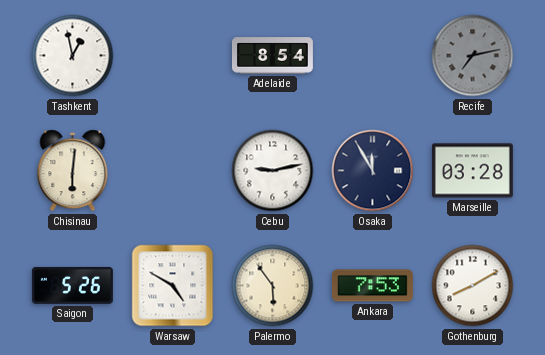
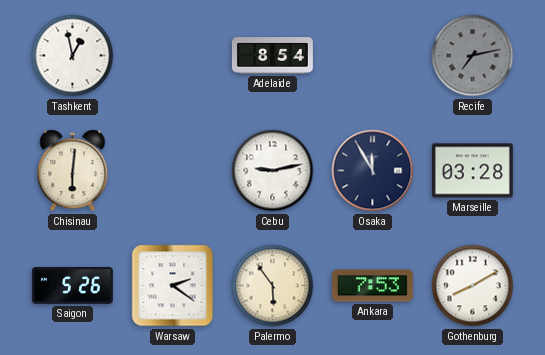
Warsaw: 4:50 -> 2:21 (173, 286)
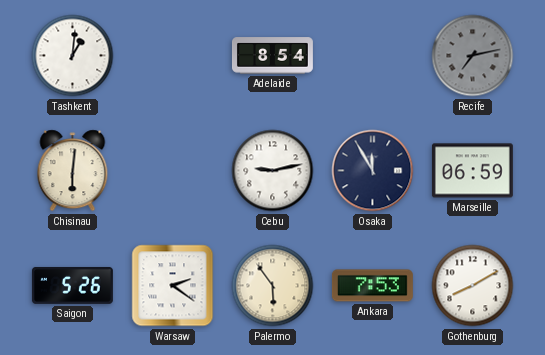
Tashkent: 12:58 -> 1:01 (73, 56)
Marseille: 03:28 -> 06:59 (472, 171)
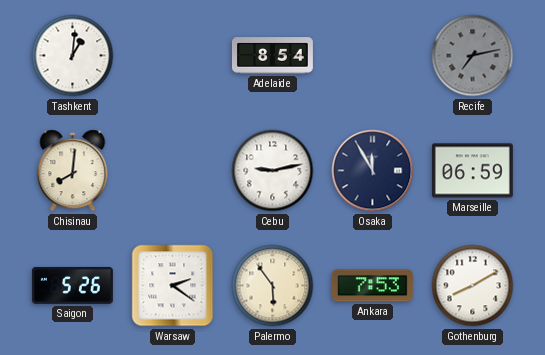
Chisinau: 6:01 -> 8:01 (73, 171)
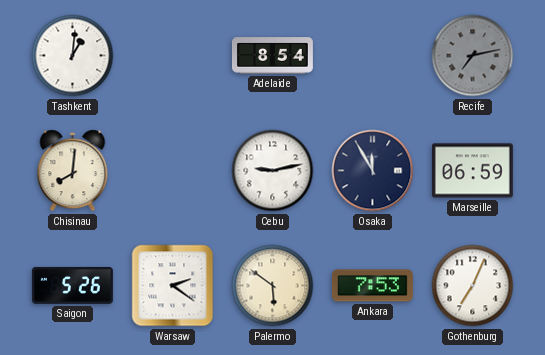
Palermo: 5:54 -> 5:51 (273, 286)
Gothenburg: 8:10 -> 7:04 (473, 286)
